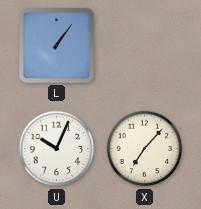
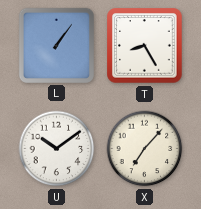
T: none -> 8:25 (145, 46)
U: 10:04 -> 10:09 (57, 149)
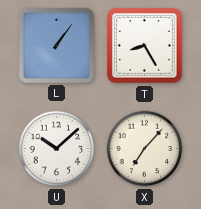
U: 10:09 -> 10:08 (57, 149)
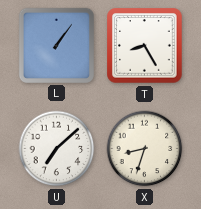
U: 10:08 -> 7:08 (57, 149)
X: 7:07 -> 8:33 (145, 149)
